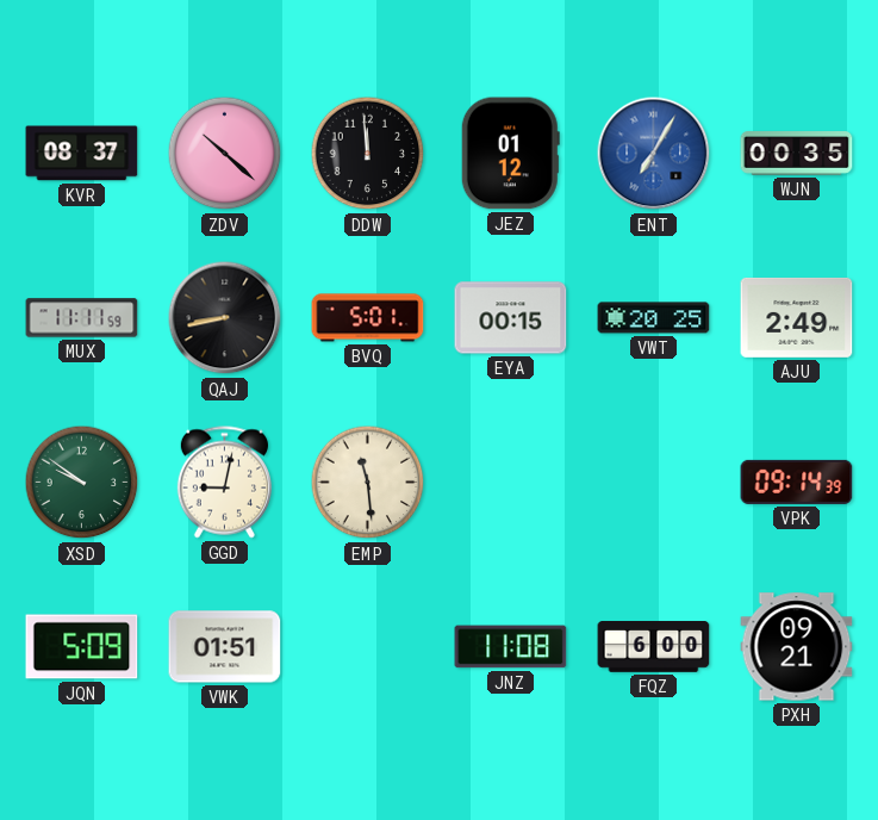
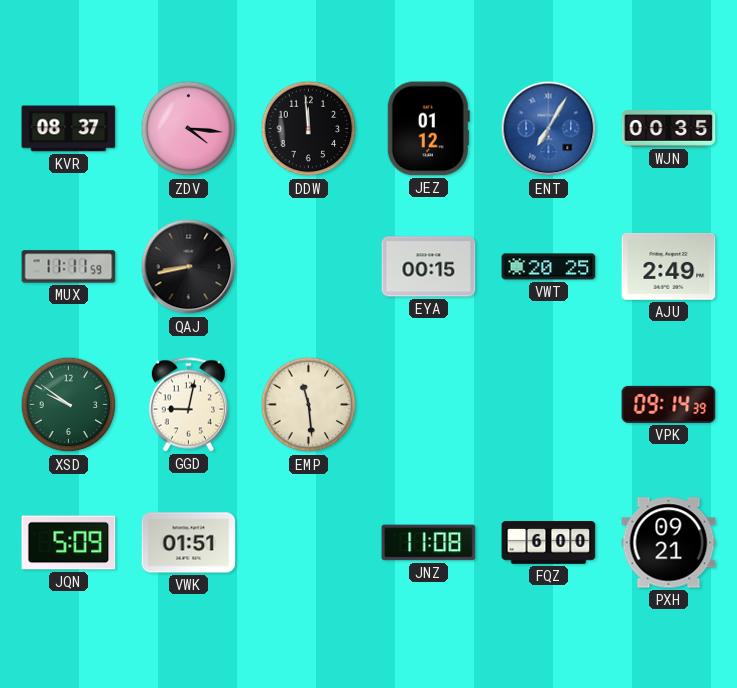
ZDV: 10:22 -> 4:16 (189, 129)
BVQ: 5:01 -> none (368, 318)
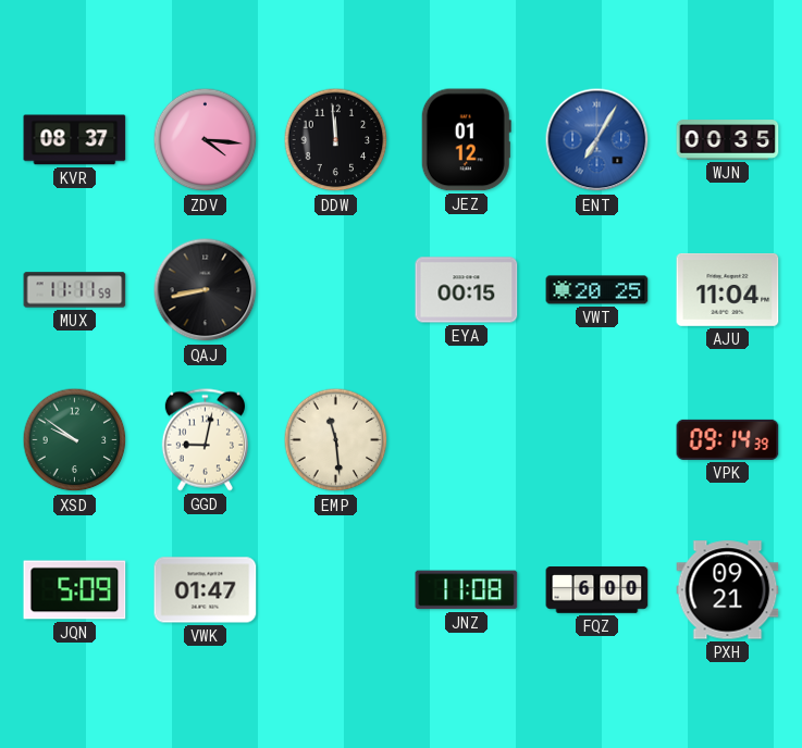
AJU: 2:49 -> 11:04 (728, 289)
VWK: 01:51 -> 01:47 (206, 590)
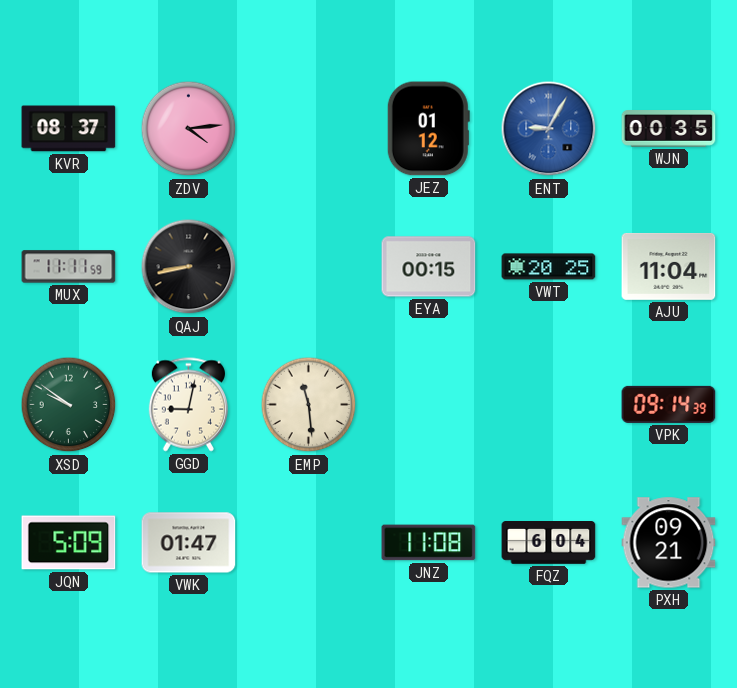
ZDV: 4:16 -> 4:14 (189, 129)
DDW: 11:59 -> none (336, 140)
ENT: 7:05 -> 9:05 (549, 129)
FQZ: 6:00 -> 6:04 (549, 543)
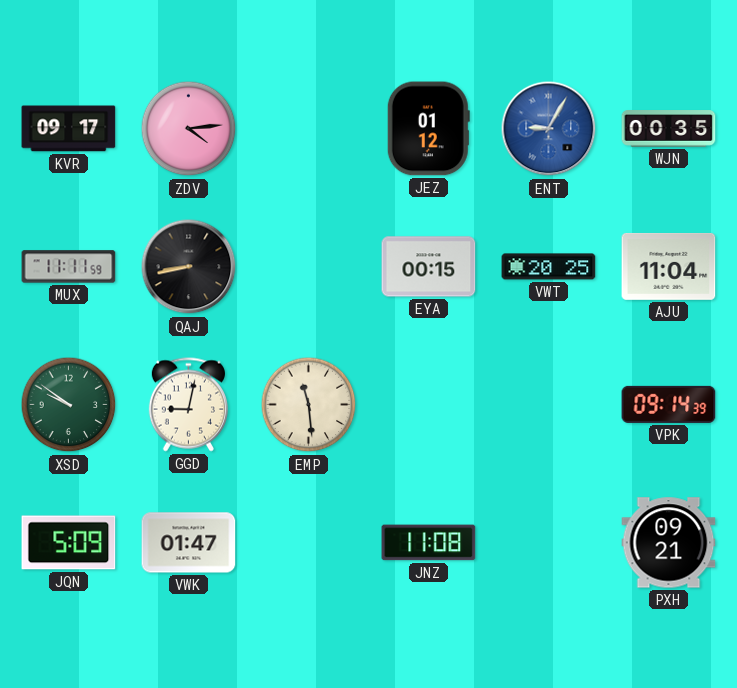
KVR: 08:37 -> 09:17 (69, 129)
FQZ: 6:04 -> none (549, 543)
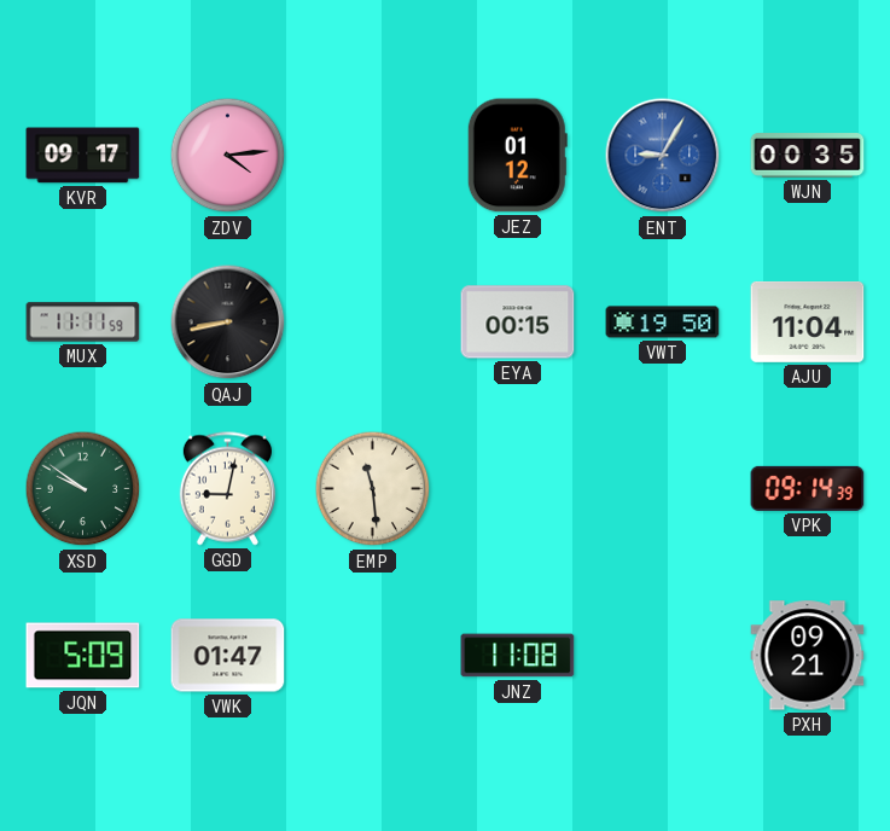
VWT: 20:25 -> 19:50 (663, 322)
